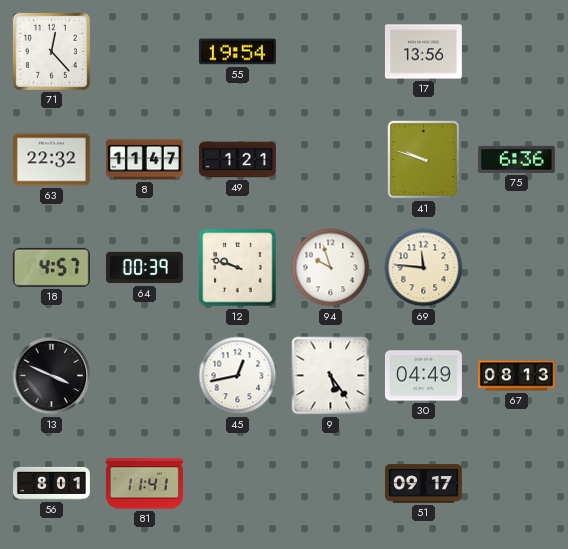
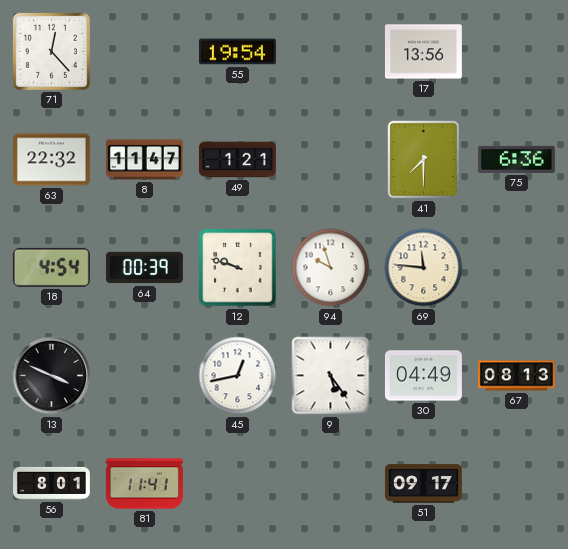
41: 9:48 -> 7:30 (424, 160)
18: 4:57 -> 4:54 (51, 267)
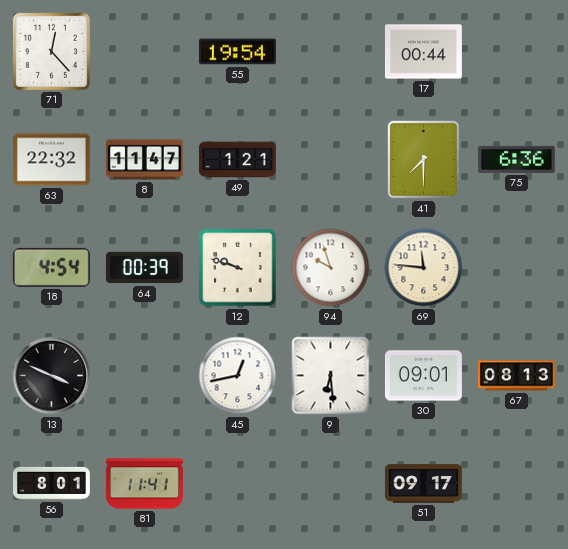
17: 13:56 -> 00:44 (423, 52)
9: 5:24 -> 6:29 (331, 376)
30: 04:49 -> 09:01 (423, 376)
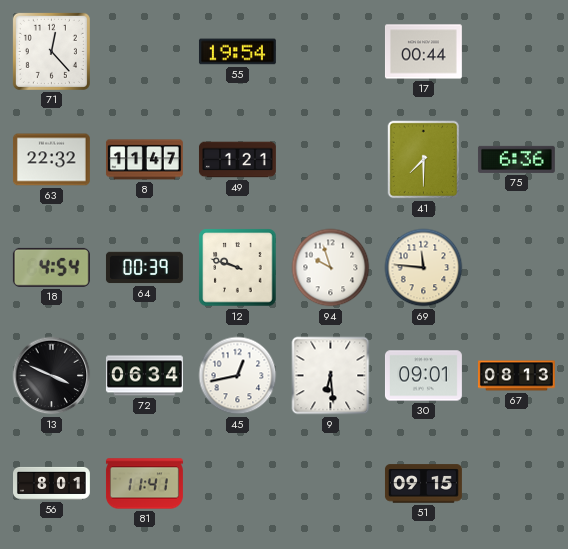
72: none -> 06:34 (144, 376)
51: 09:17 -> 09:15 (423, 484)
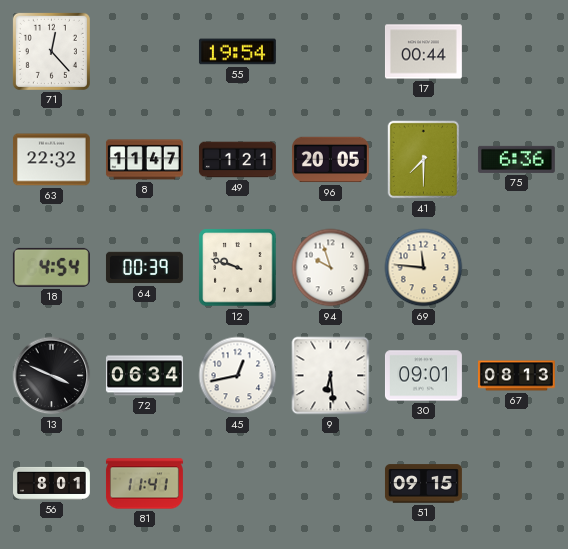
96: none -> 20:05 (330, 160)
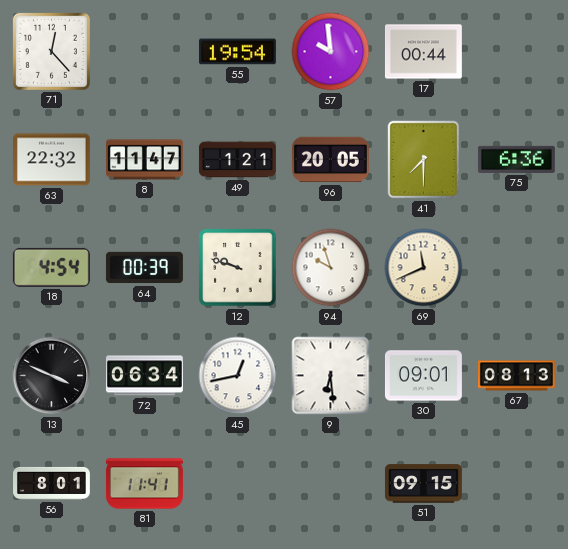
57: none -> 9:59 (331, 52)
69: 11:46 -> 11:41 (424, 268)
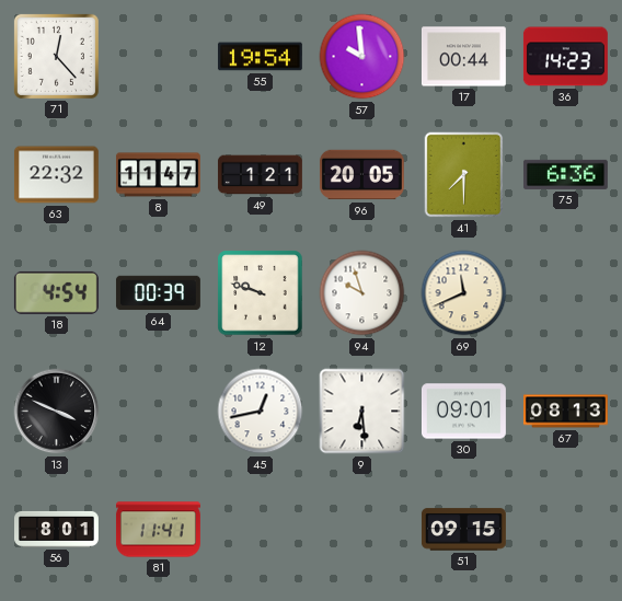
36: none -> 14:23 (565, 57)
72: 06:34 -> none (144, 376)
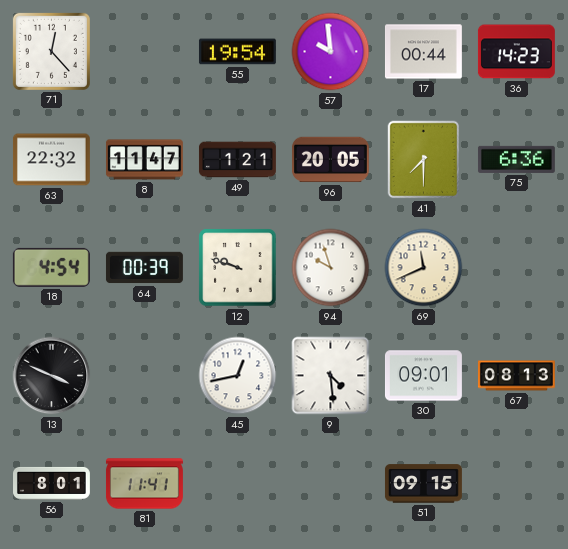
9: 6:29 -> 4:29 (331, 376)
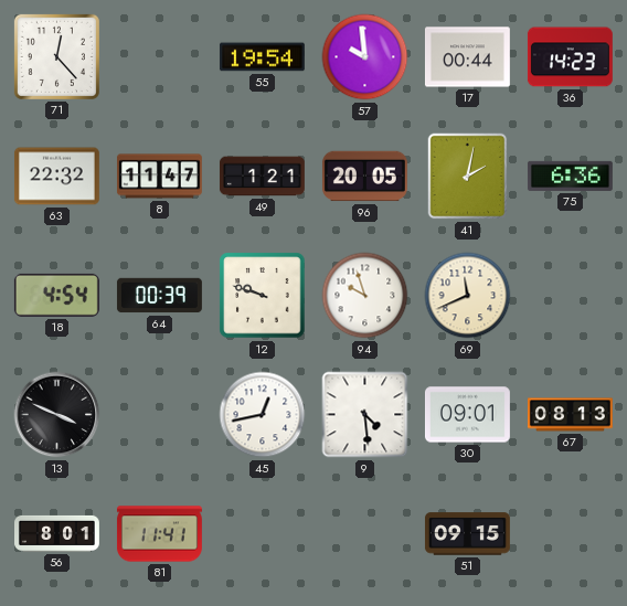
41: 7:30 -> 2:02 (468, 177)
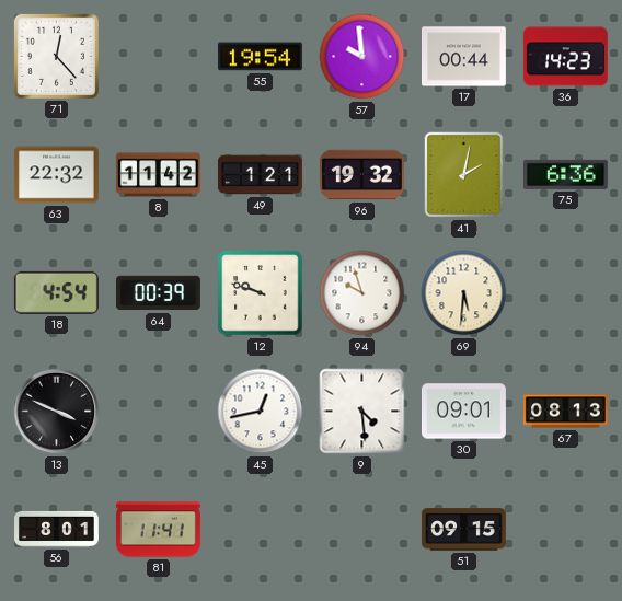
8: 11:47 -> 11:42 (158, 175)
96: 20:05 -> 19:32 (361, 175)
69: 11:41 -> 5:31 (464, 293)
